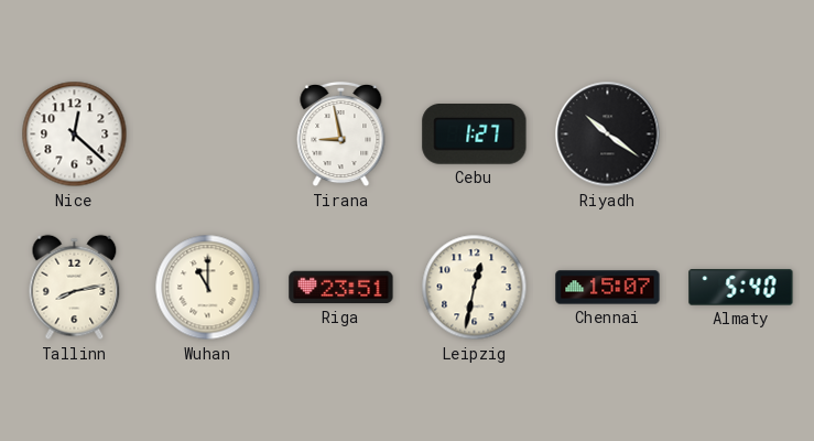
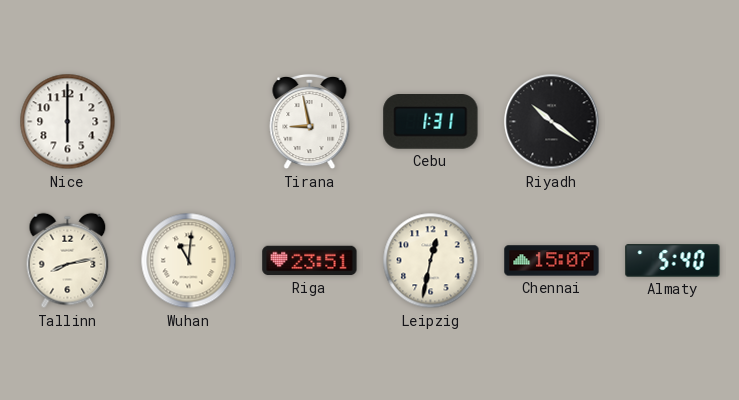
Nice: 12:22 -> 6:00 (68, 122)
Cebu: 1:27 -> 1:31 (431, 122)
Wuhan: 11:00 -> 11:01 (189, 261)
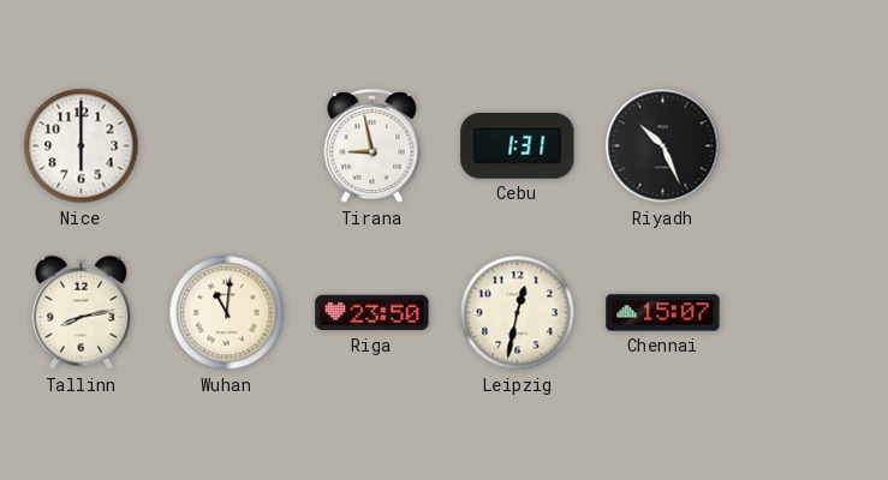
Riyadh: 10:21 -> 10:26 (663, 146)
Riga: 23:51 -> 23:50 (373, 313)
Almaty: 5:40 -> none (673, 261)
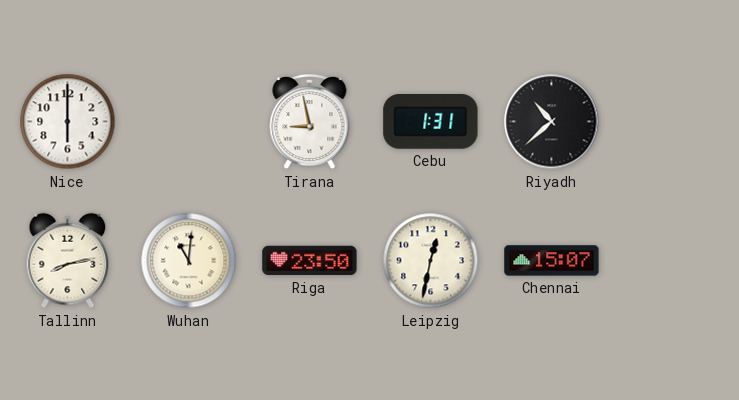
Riyadh: 10:26 -> 10:38 (552, 122)
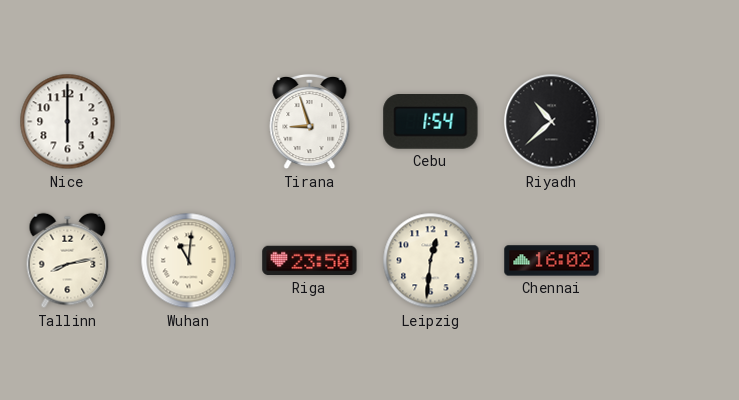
Tirana: 8:58 -> 8:57 (310, 122)
Cebu: 1:31 -> 1:54 (431, 122)
Leipzig: 12:32 -> 12:31 (431, 261)
Chennai: 15:07 -> 16:02 (552, 261)
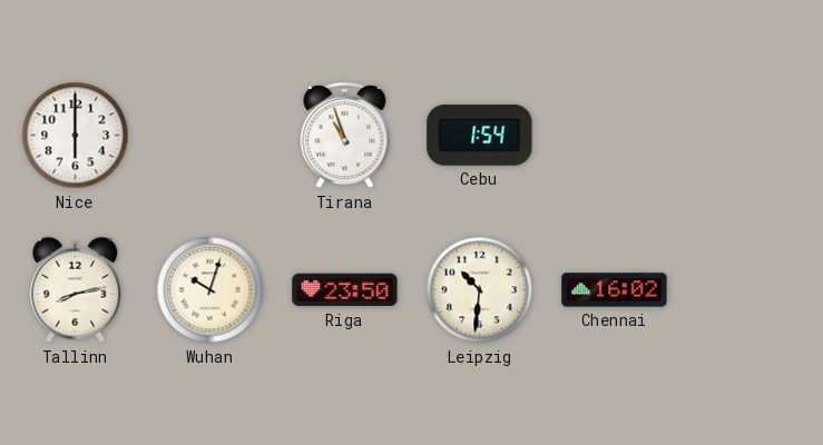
Tirana: 8:57 -> 10:57 (345, 136)
Riyadh: 10:38 -> none (552, 122)
Wuhan: 11:01 -> 10:03 (210, 290)
Leipzig: 12:31 -> 10:31 (480, 290)
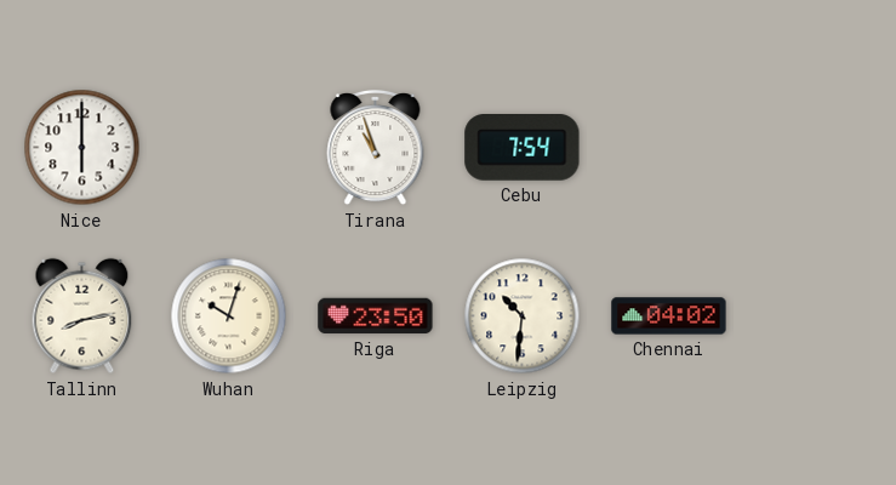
Cebu: 1:54 -> 7:54 (523, 148)
Chennai: 16:02 -> 04:02 (669, 316)
